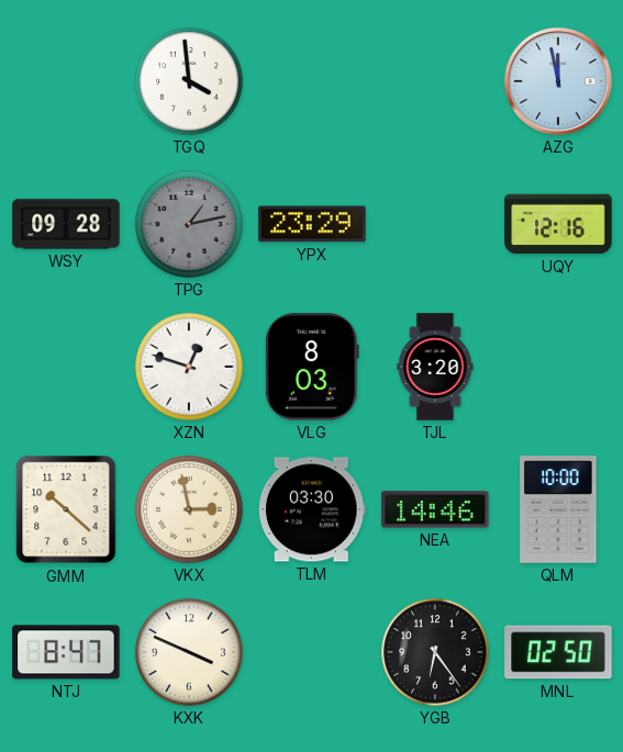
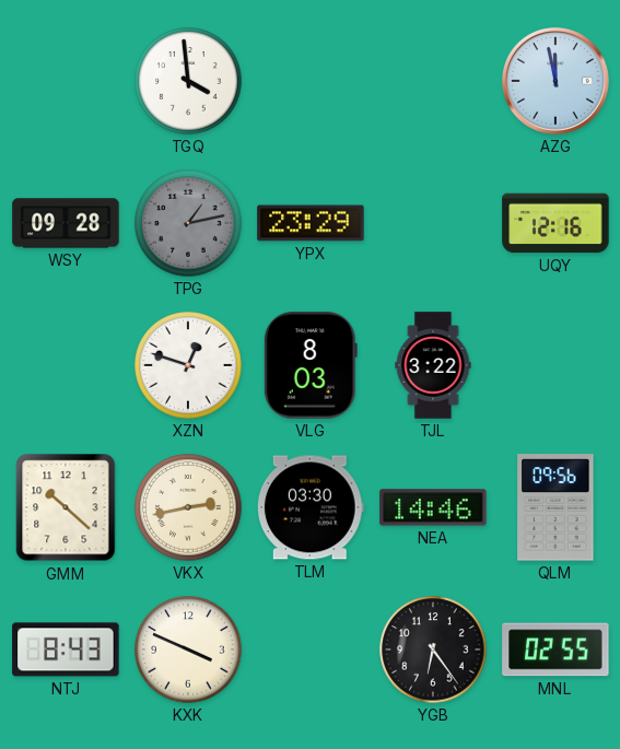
TJL: 3:20 -> 3:22 (433, 365)
VKX: 2:58 -> 2:43 (188, 507)
QLM: 10:00 -> 09:56 (555, 507)
NTJ: 8:47 -> 8:43 (66, 649)
MNL: 02:50 -> 02:55 (555, 649)
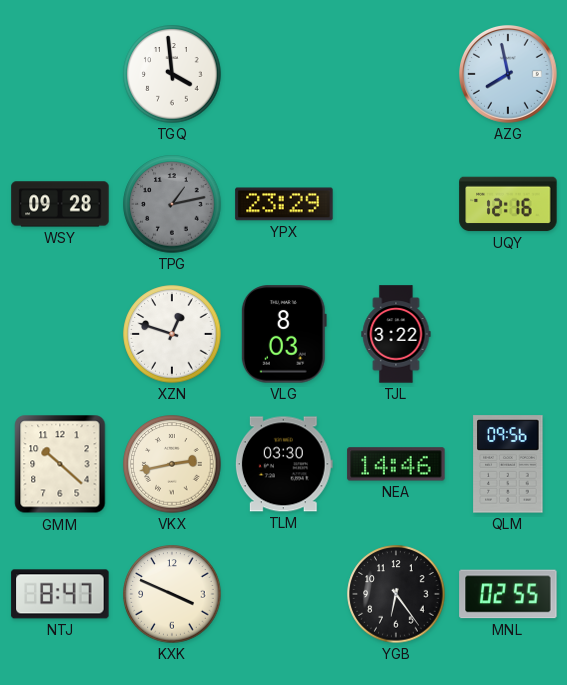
AZG: 11:58 -> 7:58 (509, 75)
NTJ: 8:43 -> 8:47 (60, 594)
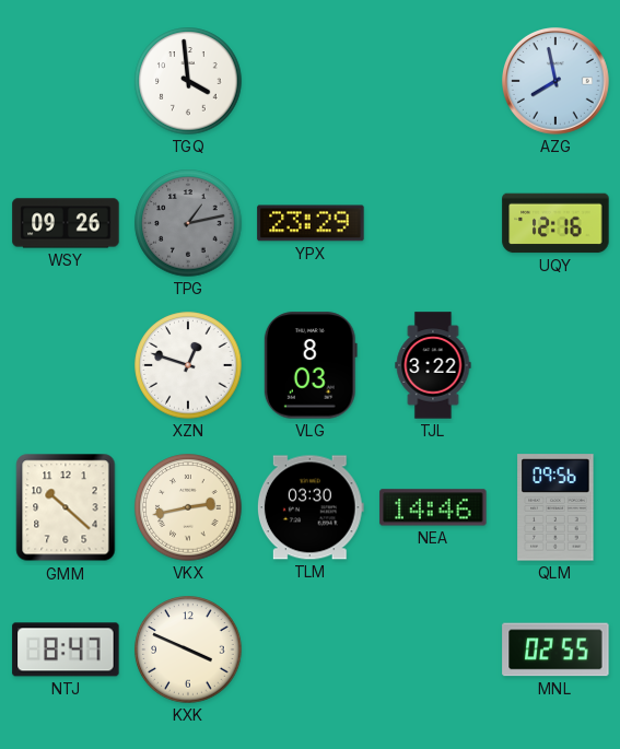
WSY: 09:28 -> 09:26 (66, 223)
YGB: 6:24 -> none (396, 594)
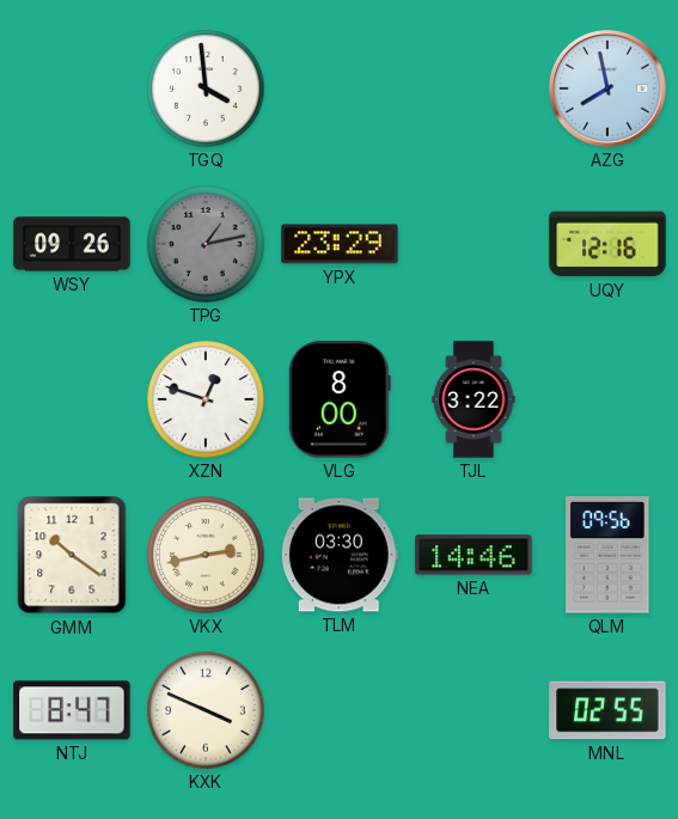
VLG: 8:03 -> 8:00 (340, 399)
GMM: 10:22 -> 10:21 (72, 555)
